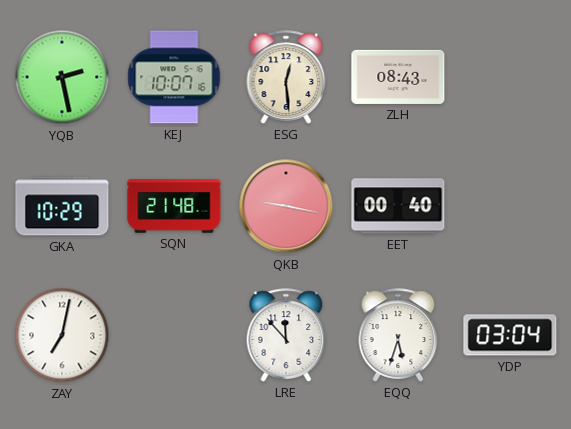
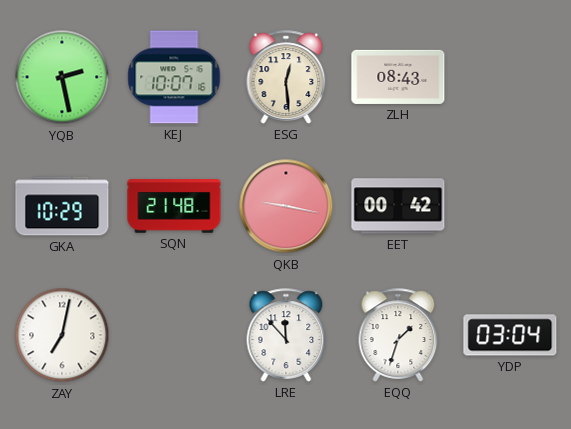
EET: 00:40 -> 00:42 (398, 206)
EQQ: 5:33 -> 1:33 (398, 335)
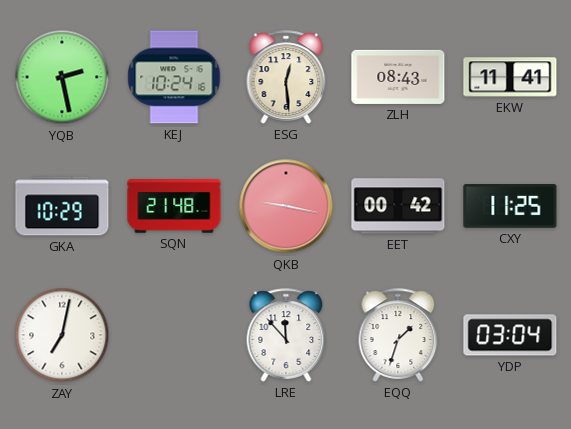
KEJ: 10:07 -> 10:24 (174, 77)
EKW: none -> 11:41 (510, 77)
CXY: none -> 11:25 (510, 207)
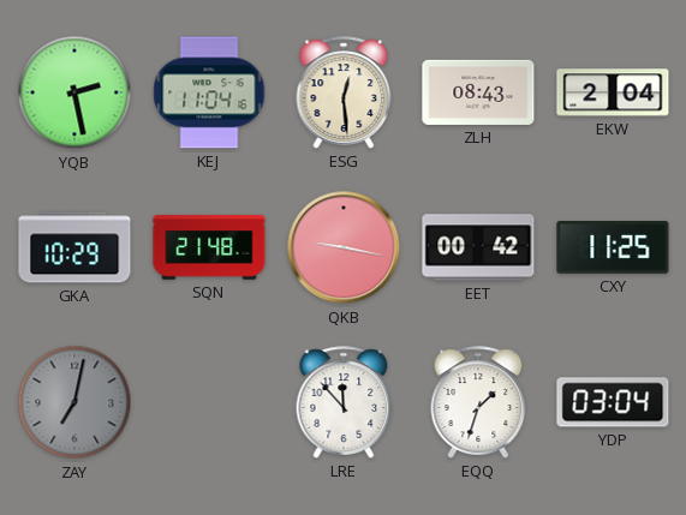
KEJ: 10:24 -> 11:04 (209, 92)
EKW: 11:41 -> 2:04 (613, 92)
ZAY dial: white -> grey (74, 402)
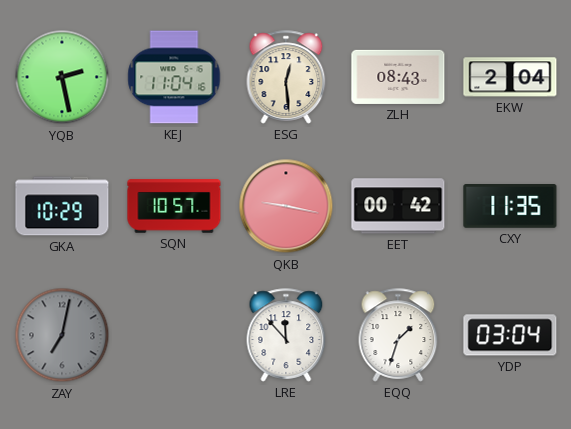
SQN: 21:48 -> 10:57 (174, 206)
CXY: 11:25 -> 11:35 (510, 207)
